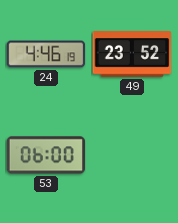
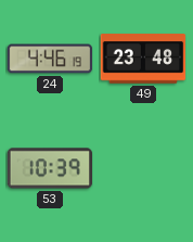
49: 23:52 -> 23:48 (143, 59)
53: 06:00 -> 10:39 (50, 168)
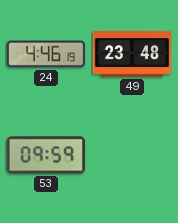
53: 10:39 -> 09:59 (46, 155)
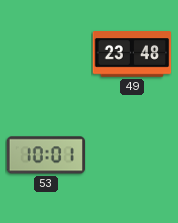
24: 4:46 -> none (46, 54)
53: 09:59 -> 10:01 (46, 155)
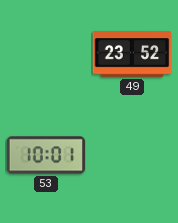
49: 23:48 -> 23:52 (132, 54)
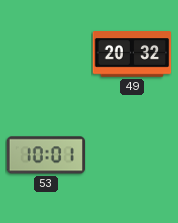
49: 23:52 -> 20:32 (132, 54)
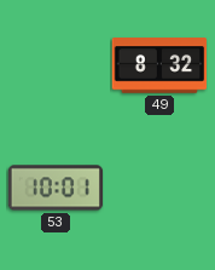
49: 20:32 -> 8:32 (159, 65)
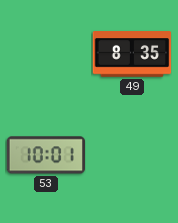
49: 8:32 -> 8:35 (132, 54)
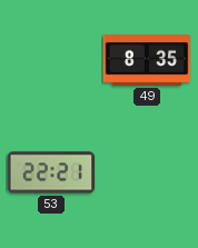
53: 10:01 -> 22:21 (51, 172)
